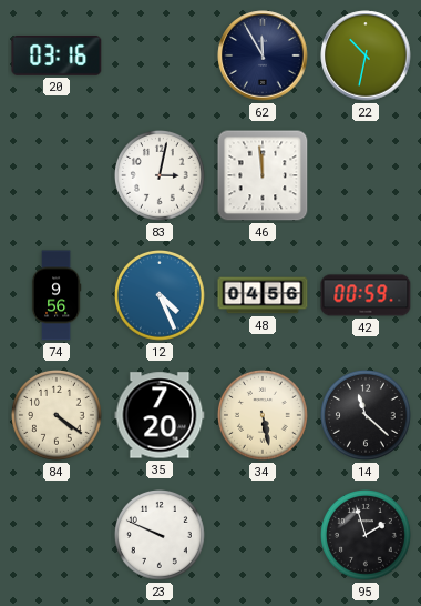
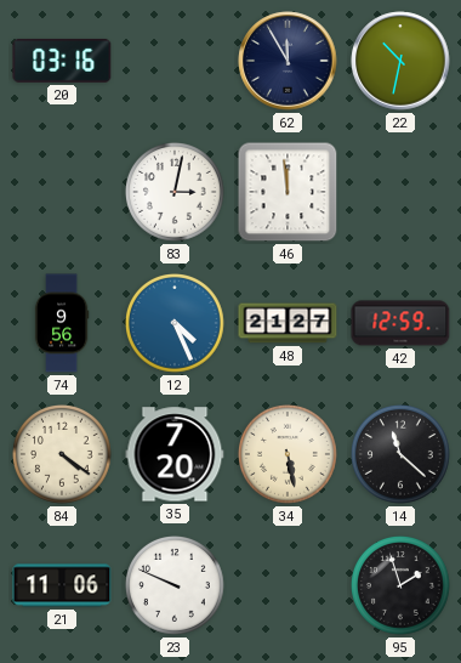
48: 04:56 -> 21:27 (288, 323)
42: 00:59 -> 12:59 (400, 323)
21: none -> 11:06 (62, 585)
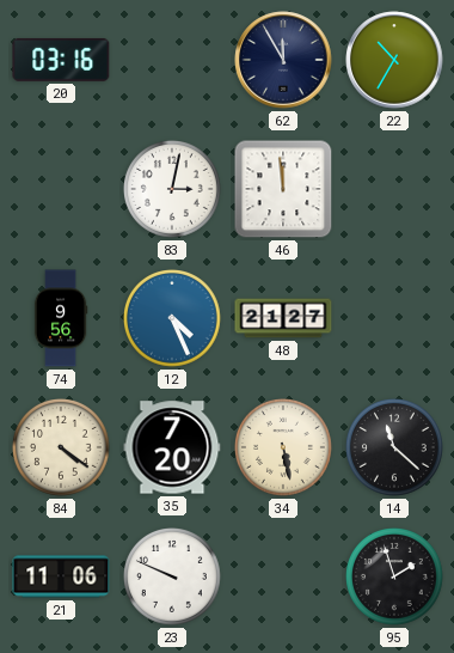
22: 10:32 -> 10:35 (394, 60)
42: 12:59 -> none (400, 323)
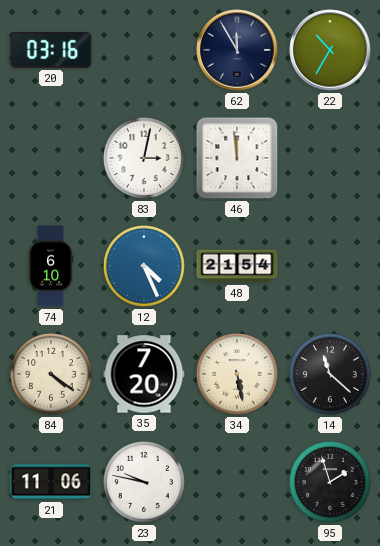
74: 9:56 -> 6:10 (51, 266)
48: 21:27 -> 21:54 (237, 266)
23: 9:49 -> 9:47 (145, 483)
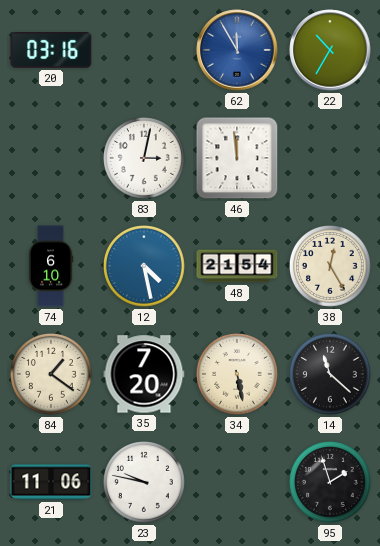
62 dial: navy -> blue (237, 50)
12: 4:26 -> 4:28 (145, 267)
38: none -> 12:25 (331, 267)
84: 4:21 -> 1:21 (52, 375)
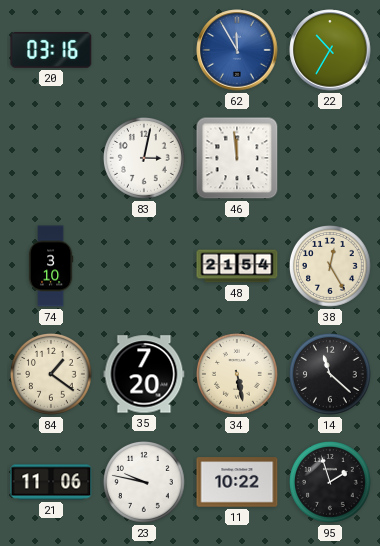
74: 6:10 -> 3:10 (51, 266)
12: 4:28 -> none (145, 267)
11: none -> 10:22 (237, 482)
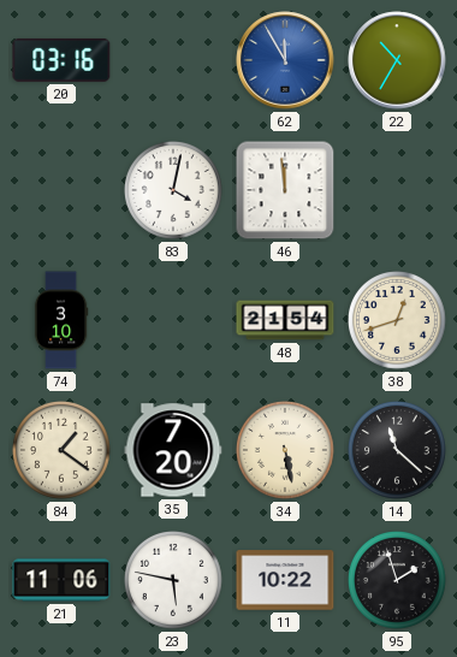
83: 3:02 -> 4:02 (174, 191)
38: 12:25 -> 12:42 (398, 321)
23: 9:47 -> 5:47 (174, 581)
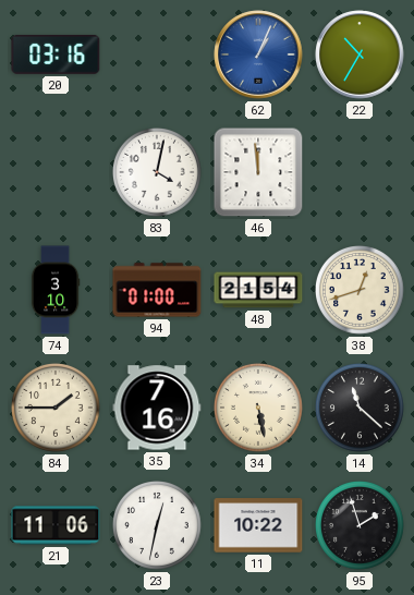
62: 11:55 -> 1:04 (258, 54)
94: none -> 01:00 (157, 290)
84: 1:21 -> 1:45 (57, 409)
35: 7:20 -> 7:16 (157, 408)
23: 5:47 -> 12:32 (158, 526)
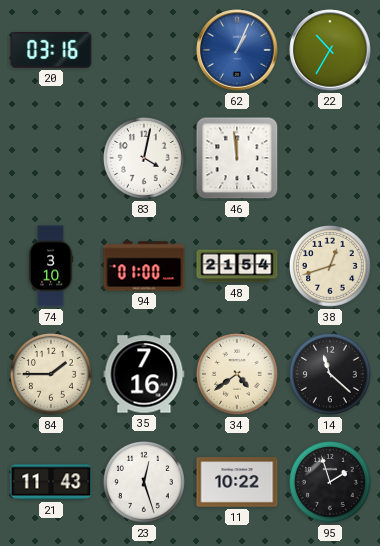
34: 5:28 -> 4:39 (238, 375)
21: 11:06 -> 11:43 (51, 482)
23: 12:32 -> 12:27 (145, 483)
